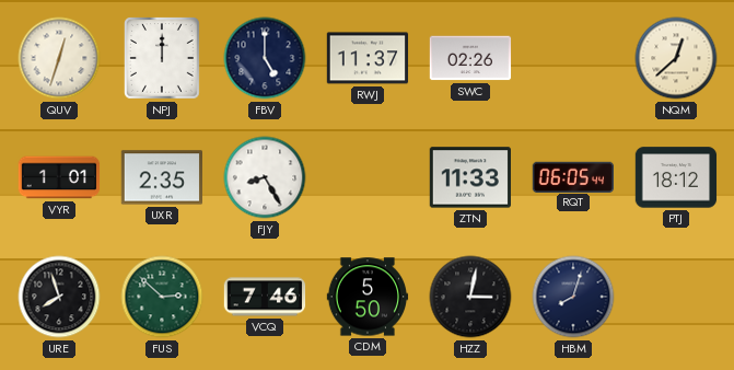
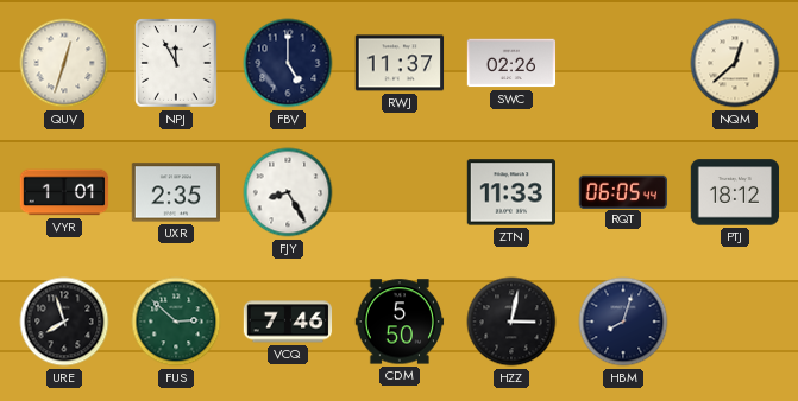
NPJ: 12:00 -> 11:55 (177, 64)
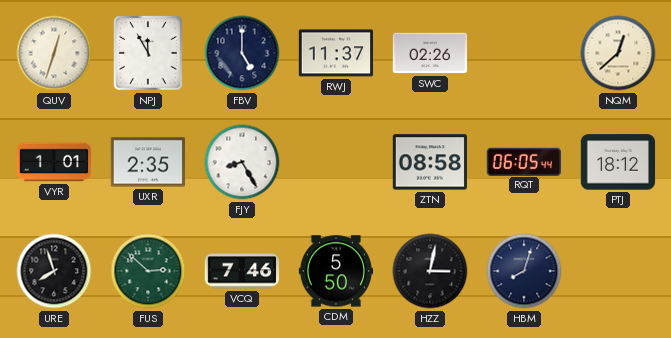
ZTN: 11:33 -> 08:58 (429, 162)
